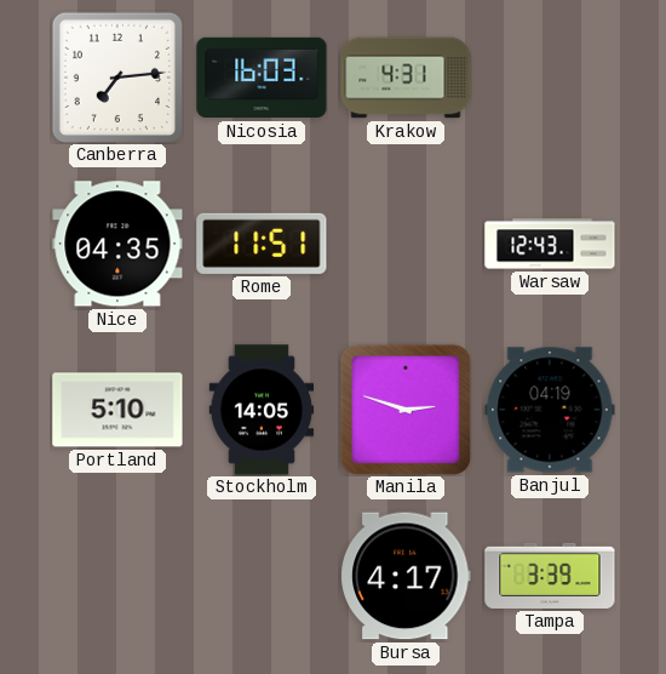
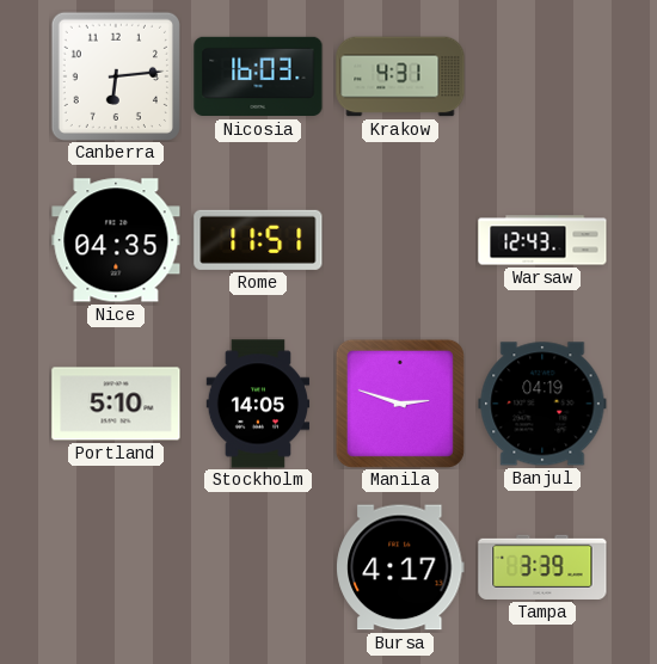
Canberra: 7:14 -> 6:14 (116, 76)
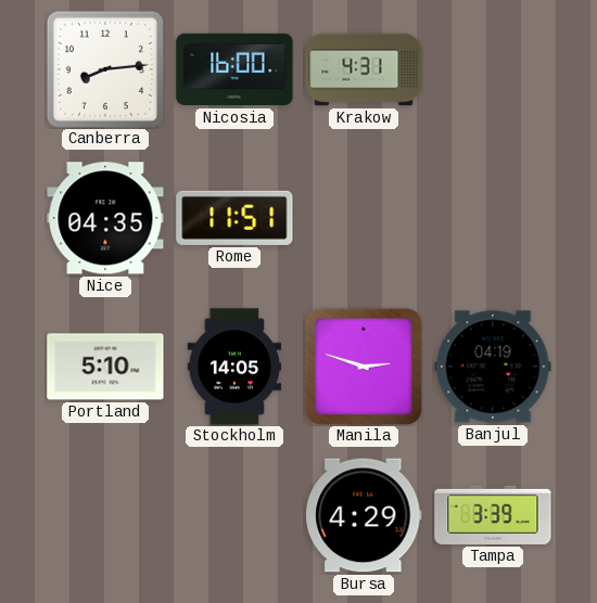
Canberra: 6:14 -> 8:14 (105, 69)
Nicosia: 16:03 -> 16:00 (234, 69)
Warsaw: 12:43 -> none (542, 240)
Bursa: 4:17 -> 4:29 (364, 515)
